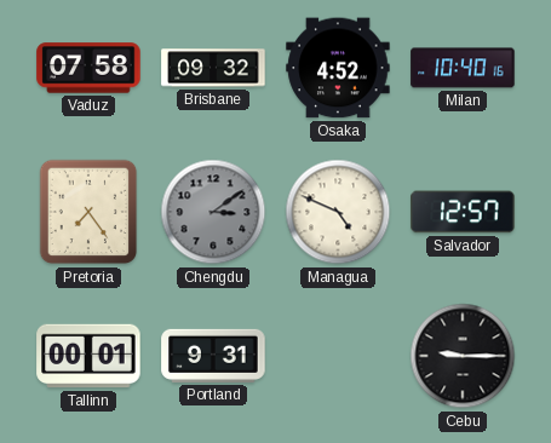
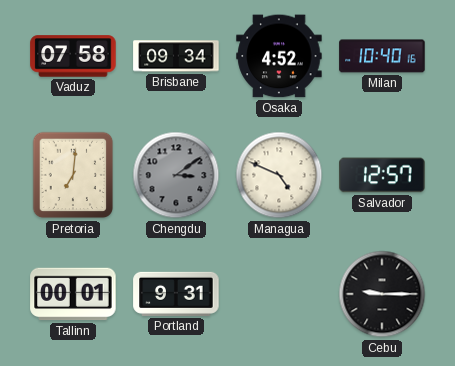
Brisbane: 09:32 -> 09:34 (176, 56)
Pretoria: 7:24 -> 7:01 (73, 175)
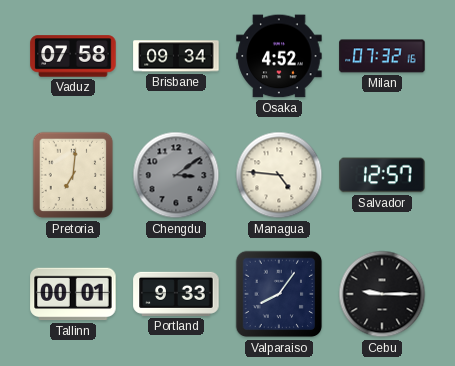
Milan: 10:40 -> 07:32 (382, 56)
Managua: 4:49 -> 4:46 (279, 175)
Portland: 9:31 -> 9:33 (176, 294)
Valparaiso: none -> 8:06 (279, 294)
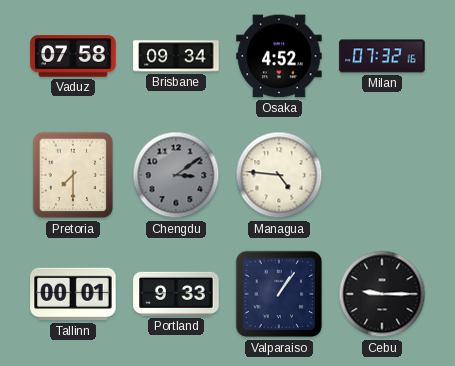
Pretoria: 7:01 -> 7:30 (73, 175)
Salvador: 12:57 -> none (382, 175)
Valparaiso: 8:06 -> 1:06 (279, 294)
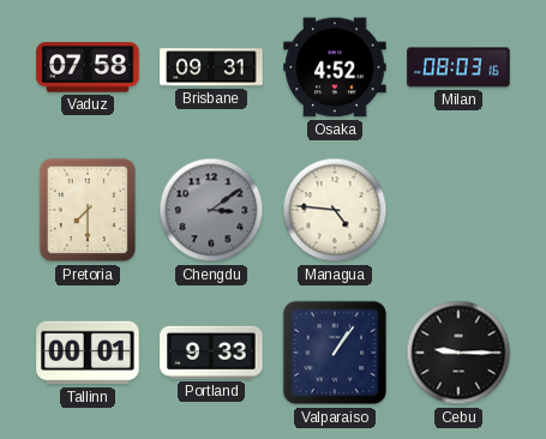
Brisbane: 09:34 -> 09:31 (211, 67)
Milan: 07:32 -> 08:03 (458, 67)
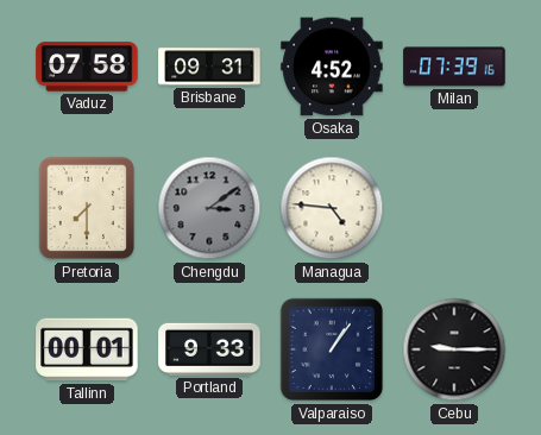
Milan: 08:03 -> 07:39 (454, 67)
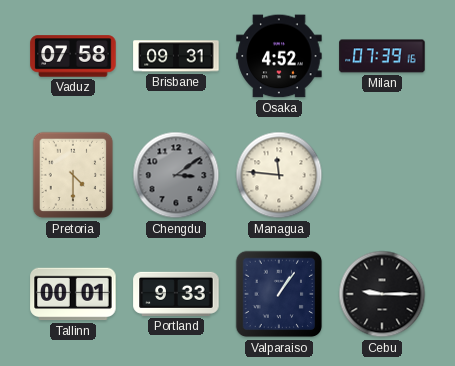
Pretoria: 7:30 -> 4:30 (73, 175)
Managua: 4:46 -> 11:46 (279, 175)
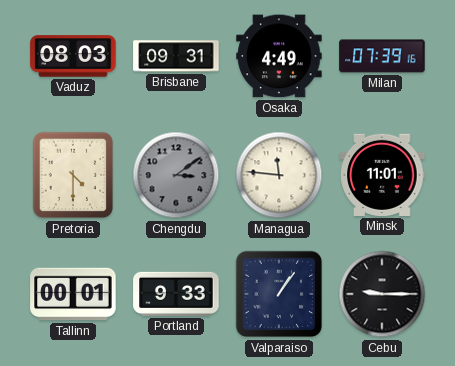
Vaduz: 07:58 -> 08:03 (73, 56)
Osaka: 4:52 -> 4:49 (279, 56)
Minsk: none -> 11:01 (382, 175)
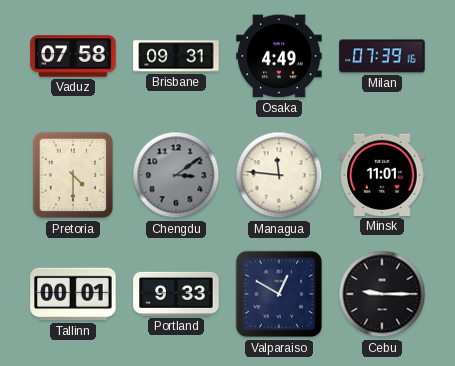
Vaduz: 08:03 -> 07:58 (73, 56)
Valparaiso: 1:06 -> 12:50 (279, 294)
